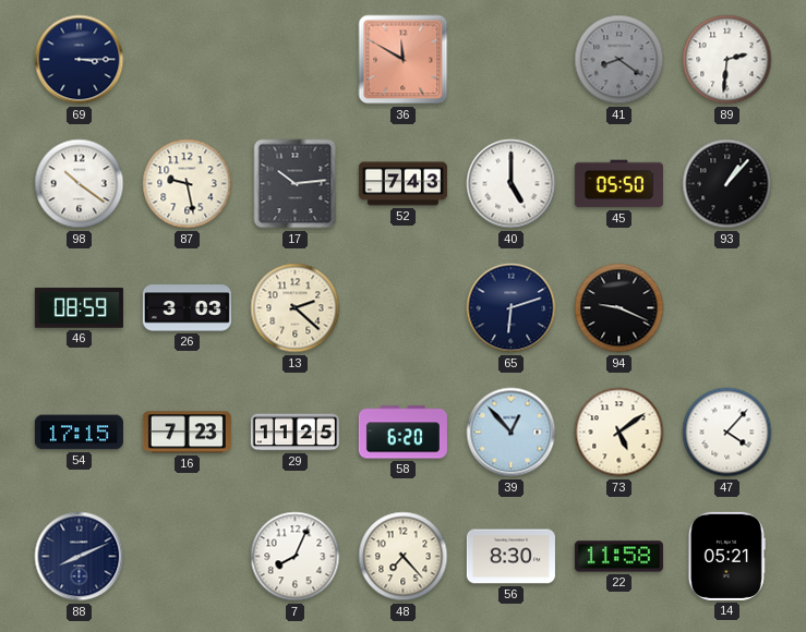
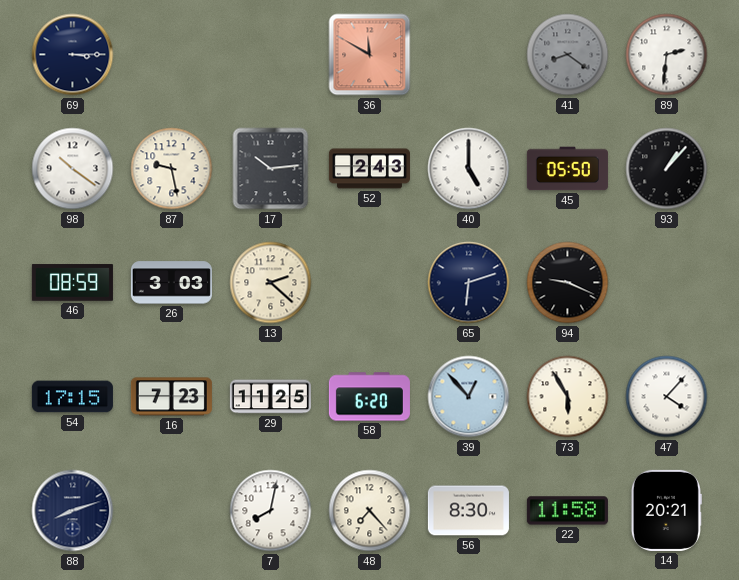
52: 7:43 -> 2:43 (369, 169)
73: 5:09 -> 5:55 (568, 397)
88: 8:11 -> 8:12 (73, 511)
7: 8:04 -> 8:02 (271, 511)
14: 05:21 -> 20:21 (666, 510)
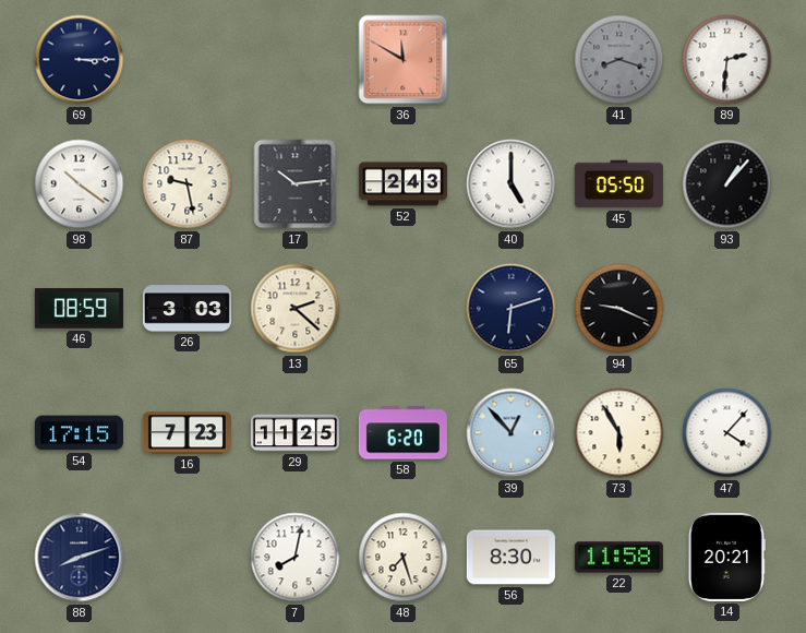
41: 8:21 -> 8:18 (619, 60)
48: 7:23 -> 7:27 (404, 558)
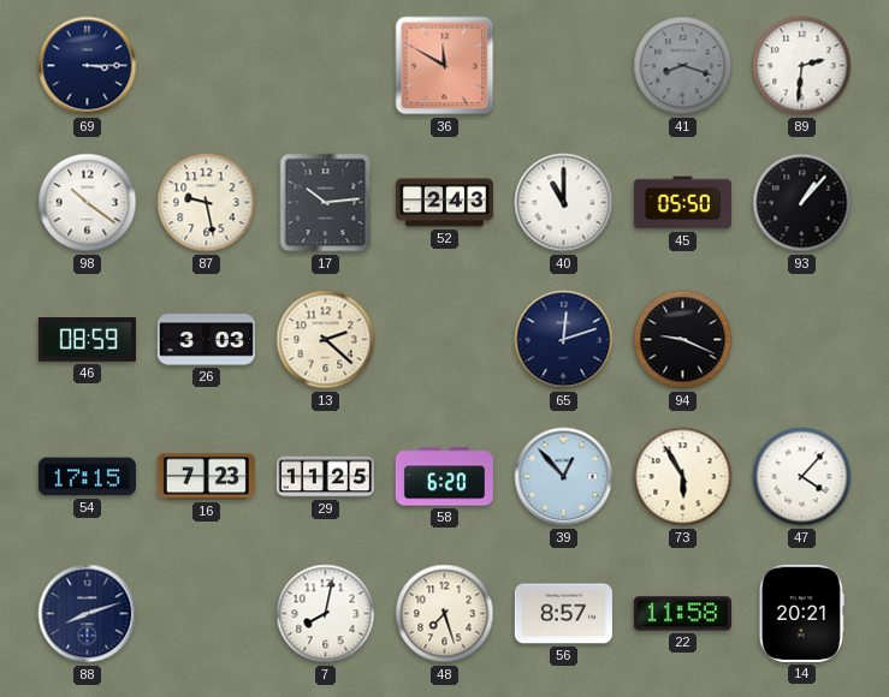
40: 5:00 -> 11:00 (564, 203)
65: 6:12 -> 12:12 (564, 340)
56: 8:30 -> 8:57 (563, 614)
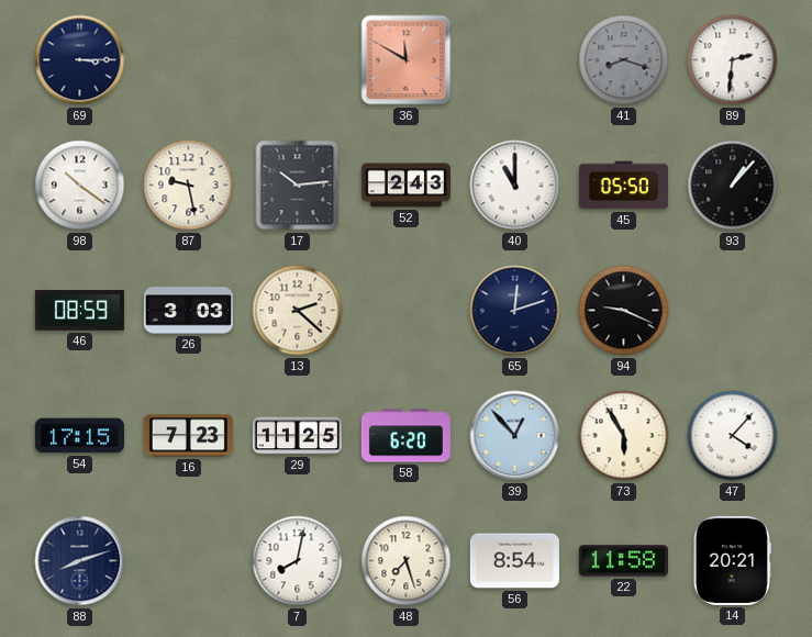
56: 8:57 -> 8:54 (514, 561)
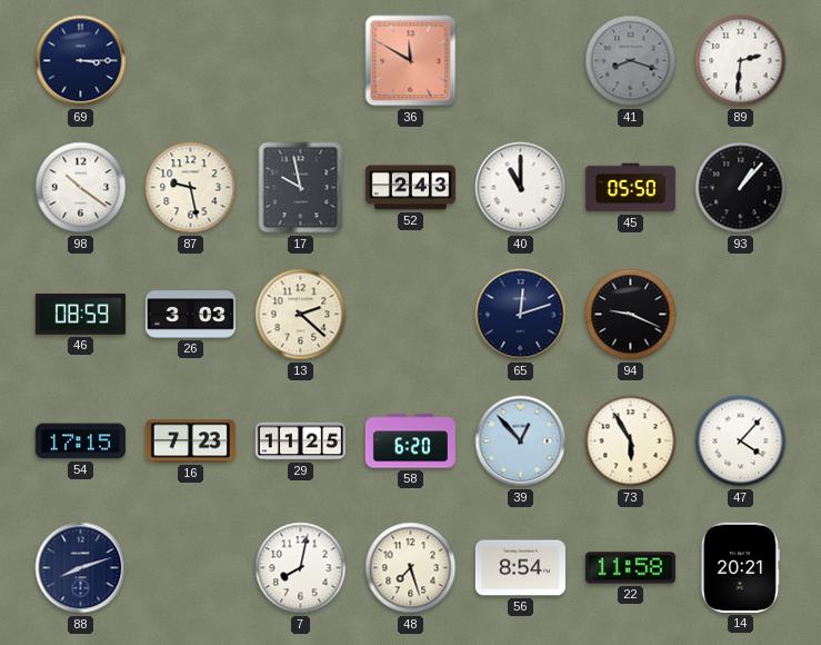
17: 10:14 -> 9:58 (301, 188)
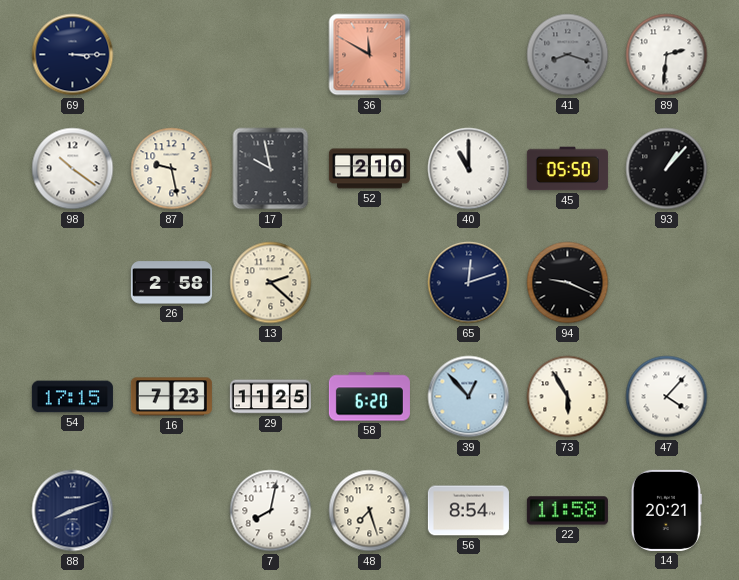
52: 2:43 -> 2:10 (369, 169)
46: 08:59 -> none (80, 315)
26: 3:03 -> 2:58 (171, 283)
